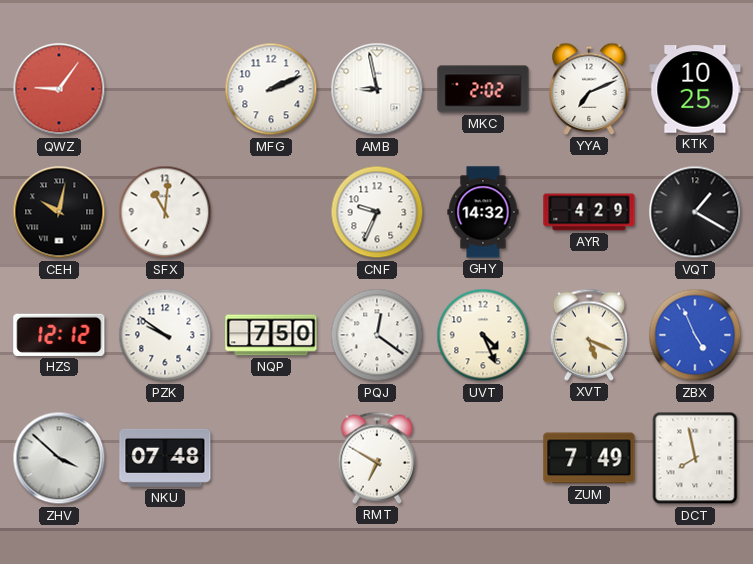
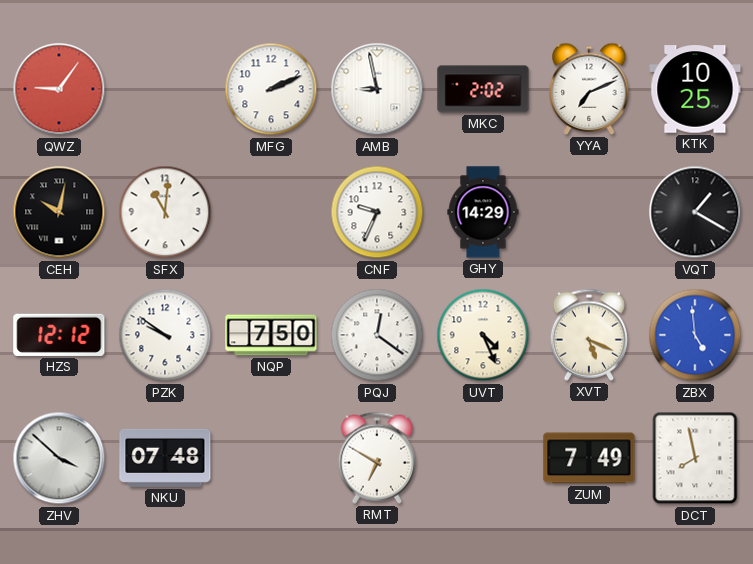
GHY: 14:32 -> 14:29 (483, 212)
AYR: 4:29 -> none (589, 212)
ZBX: 4:56 -> 4:59 (695, 335)
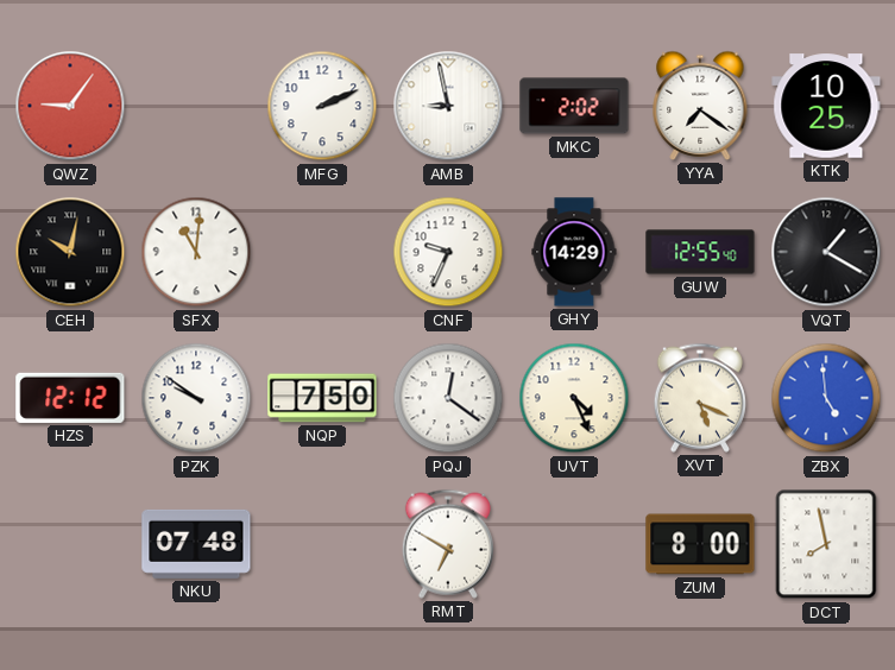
YYA: 7:11 -> 7:21 (700, 106)
GUW: none -> 12:55 (700, 252)
ZHV: 3:52 -> none (59, 458)
ZUM: 7:49 -> 8:00 (700, 544)
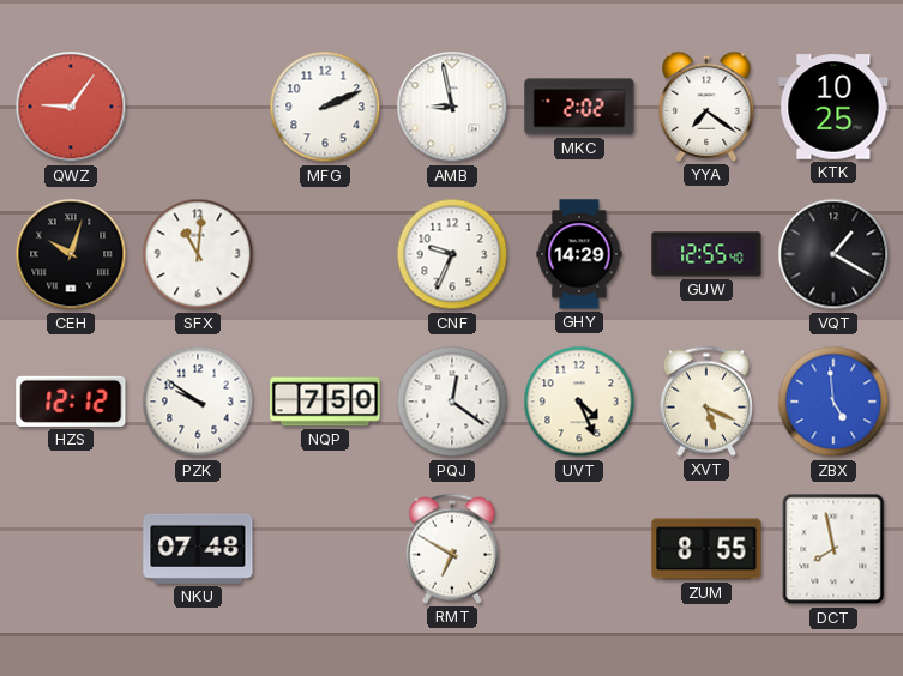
CEH: 10:02 -> 10:03 (71, 254)
ZUM: 8:00 -> 8:55 (706, 549)
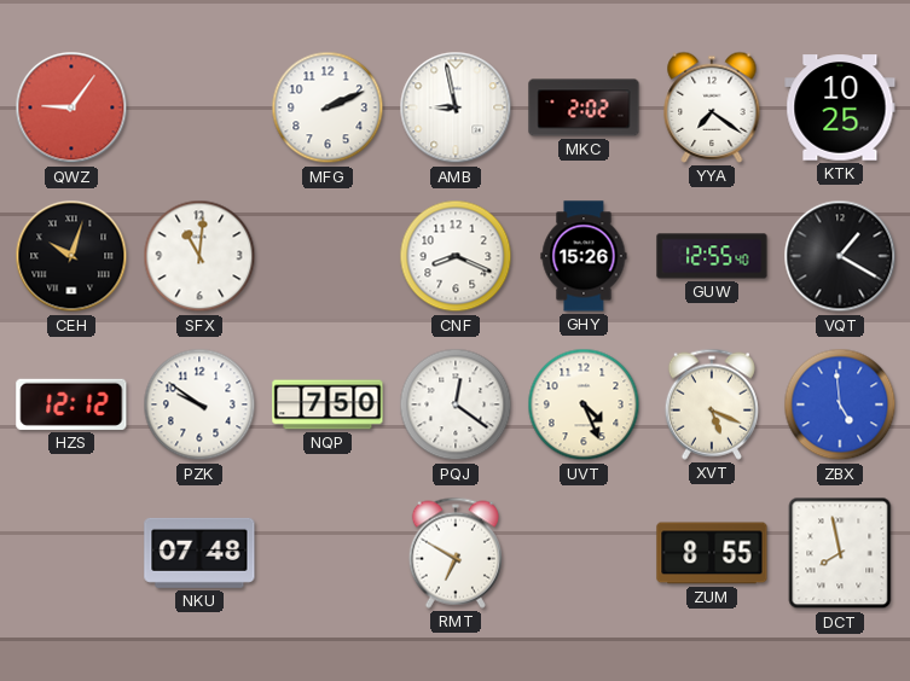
CNF: 9:34 -> 8:19 (456, 256)
GHY: 14:29 -> 15:26 (584, 256)
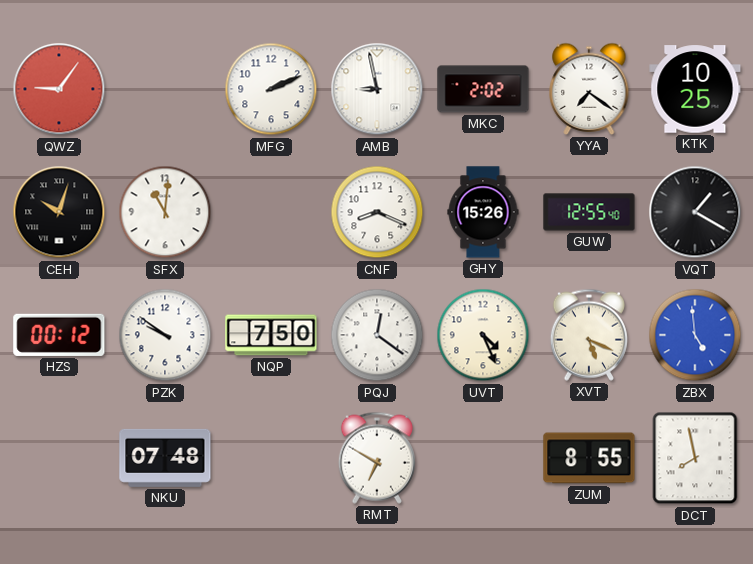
HZS: 12:12 -> 00:12 (59, 335)
